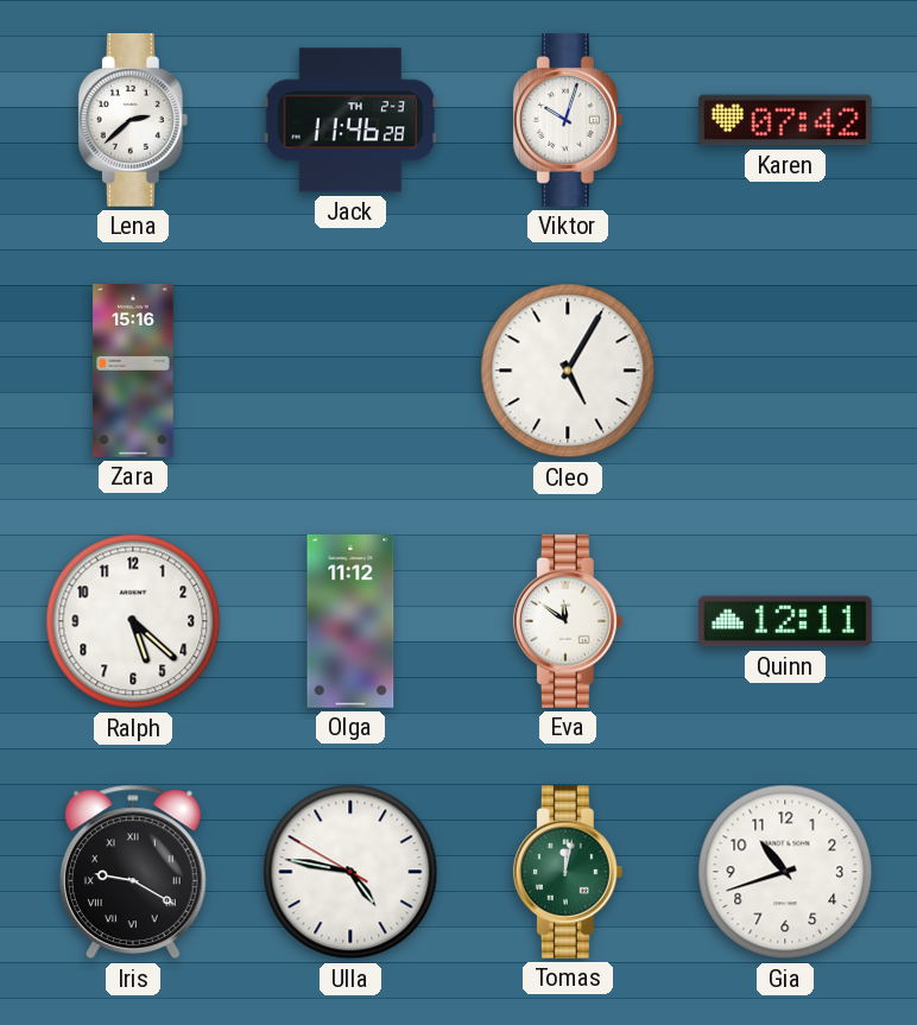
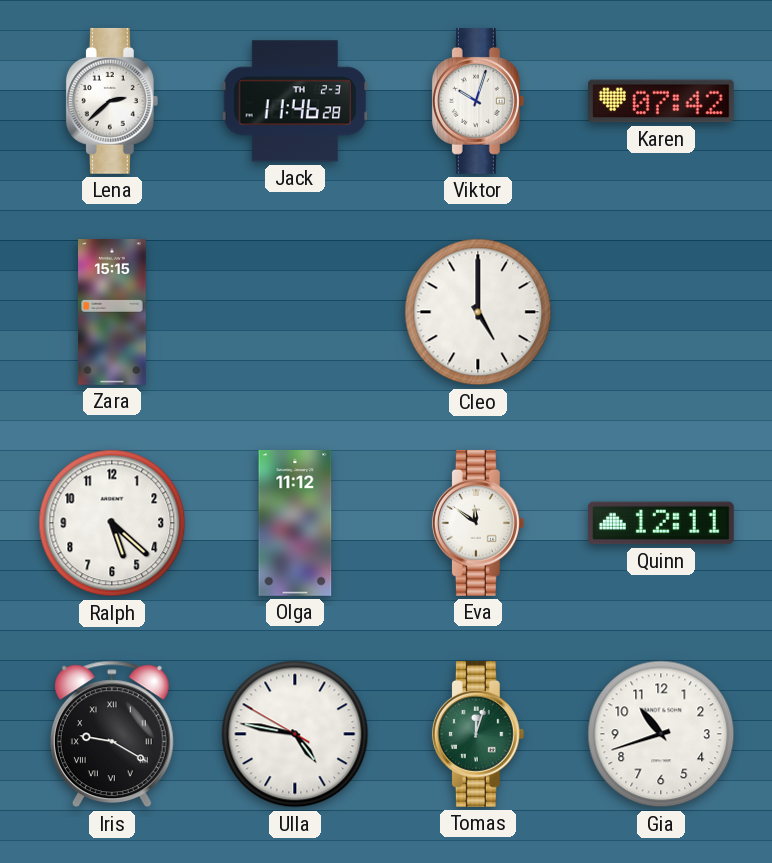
Zara: 15:16 -> 15:15 (112, 313)
Cleo: 5:05 -> 5:00 (478, 312)
Tomas: 12:02 -> 12:03 (478, 734)
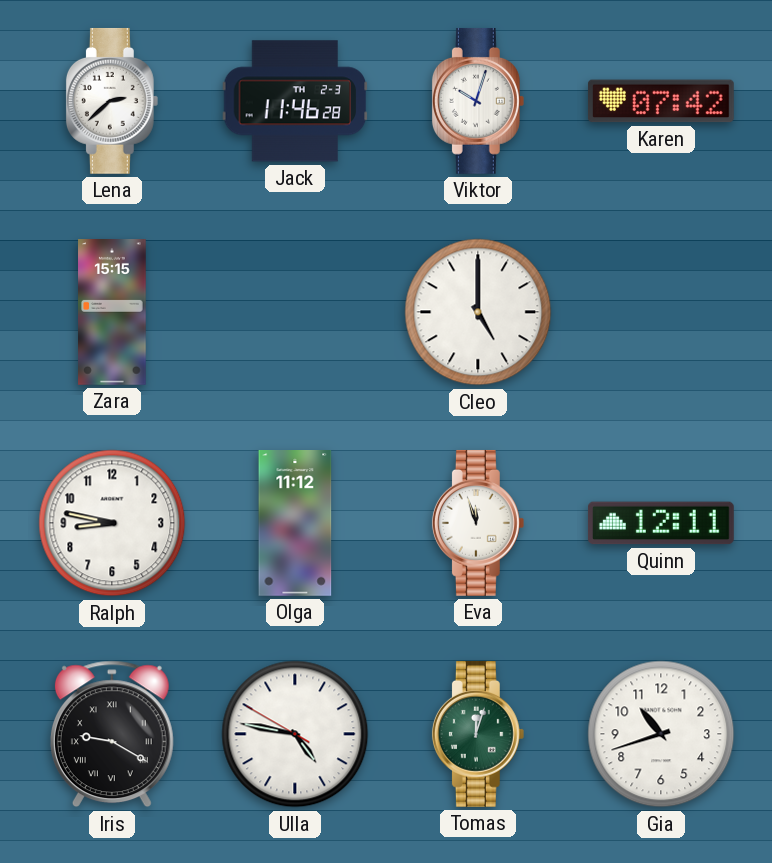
Ralph: 5:22 -> 8:47 (112, 523)
Eva: 11:51 -> 11:57 (478, 523)
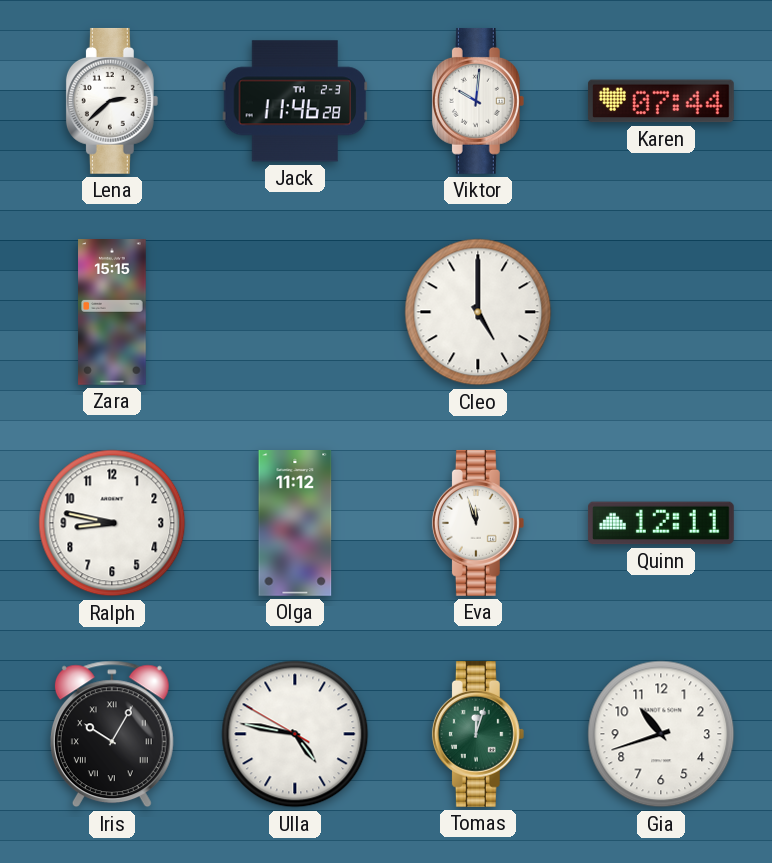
Viktor: 10:03 -> 10:01 (478, 101)
Karen: 07:42 -> 07:44 (661, 101)
Iris: 9:20 -> 10:05 (112, 734)
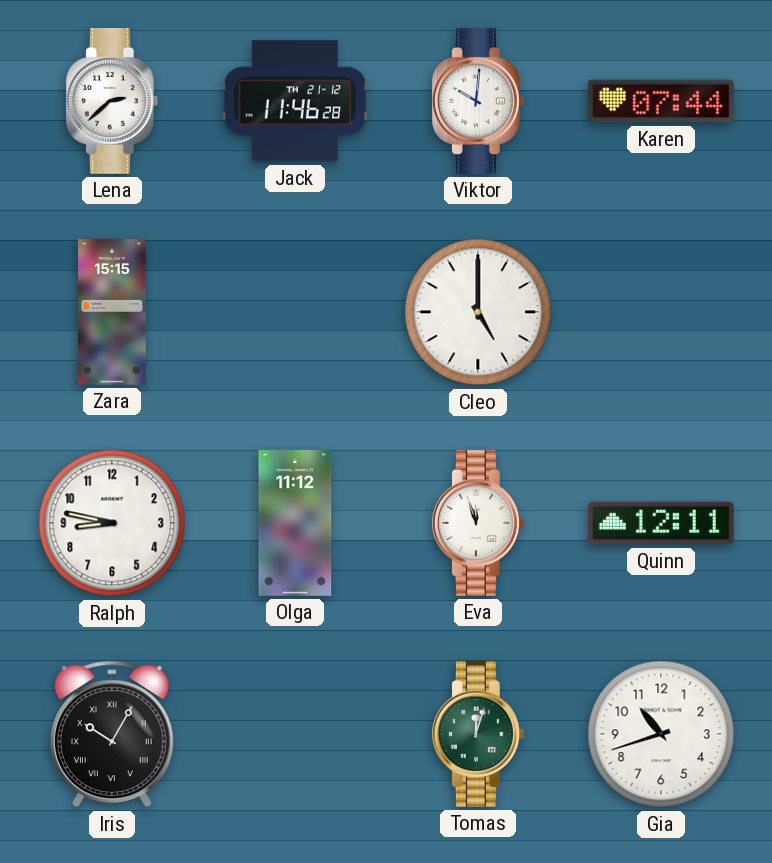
Jack date: TH 2-3 -> TH 21-12 (295, 101)
Ulla: 4:46 -> none (295, 734)
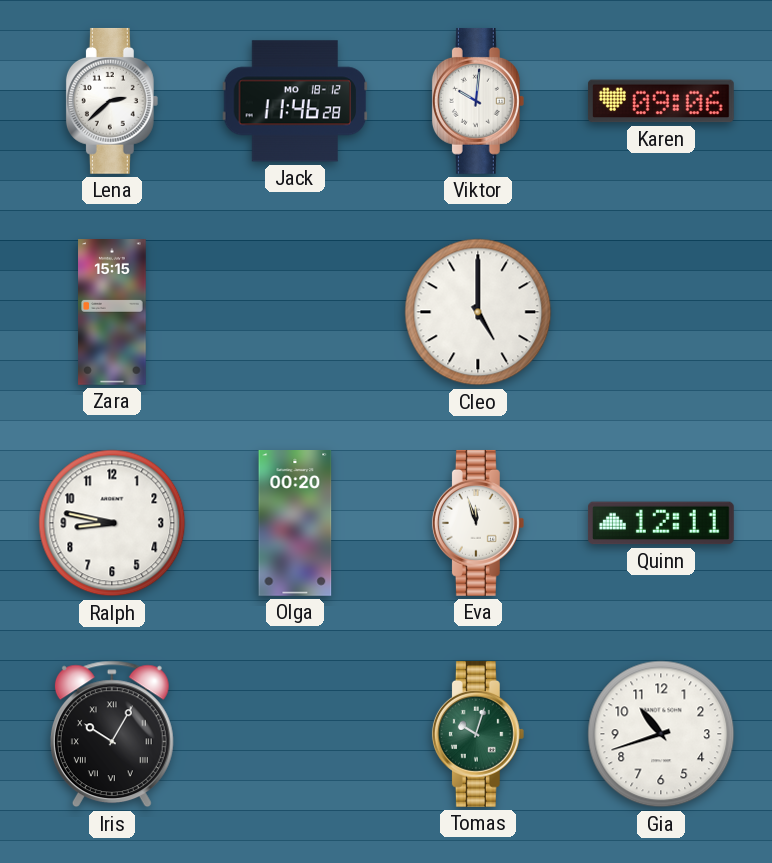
Jack date: TH 21-12 -> MO 18-12 (295, 101)
Karen: 07:44 -> 09:06 (661, 101)
Olga: 11:12 -> 00:20 (295, 524)
Tomas: 12:03 -> 10:03 (478, 734)
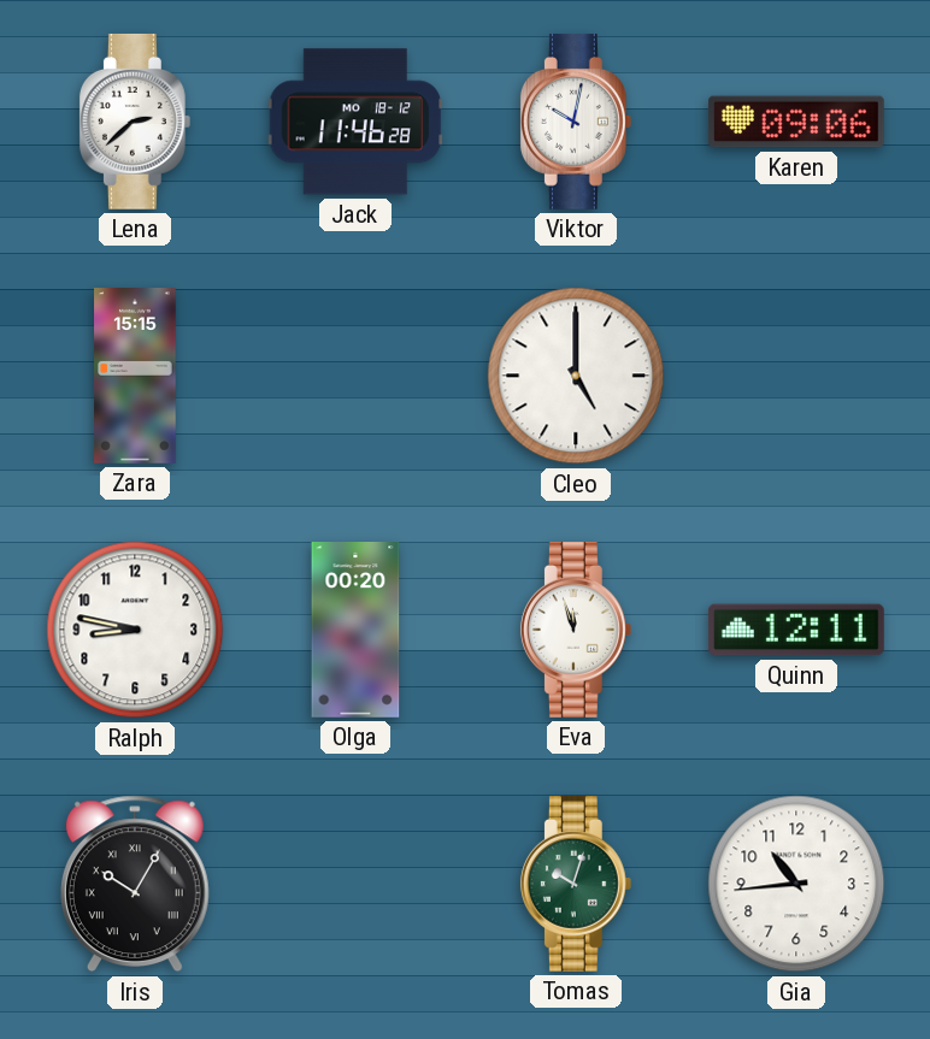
Viktor: 10:01 -> 10:02 (576, 122)
Gia: 10:42 -> 10:44 (796, 884)
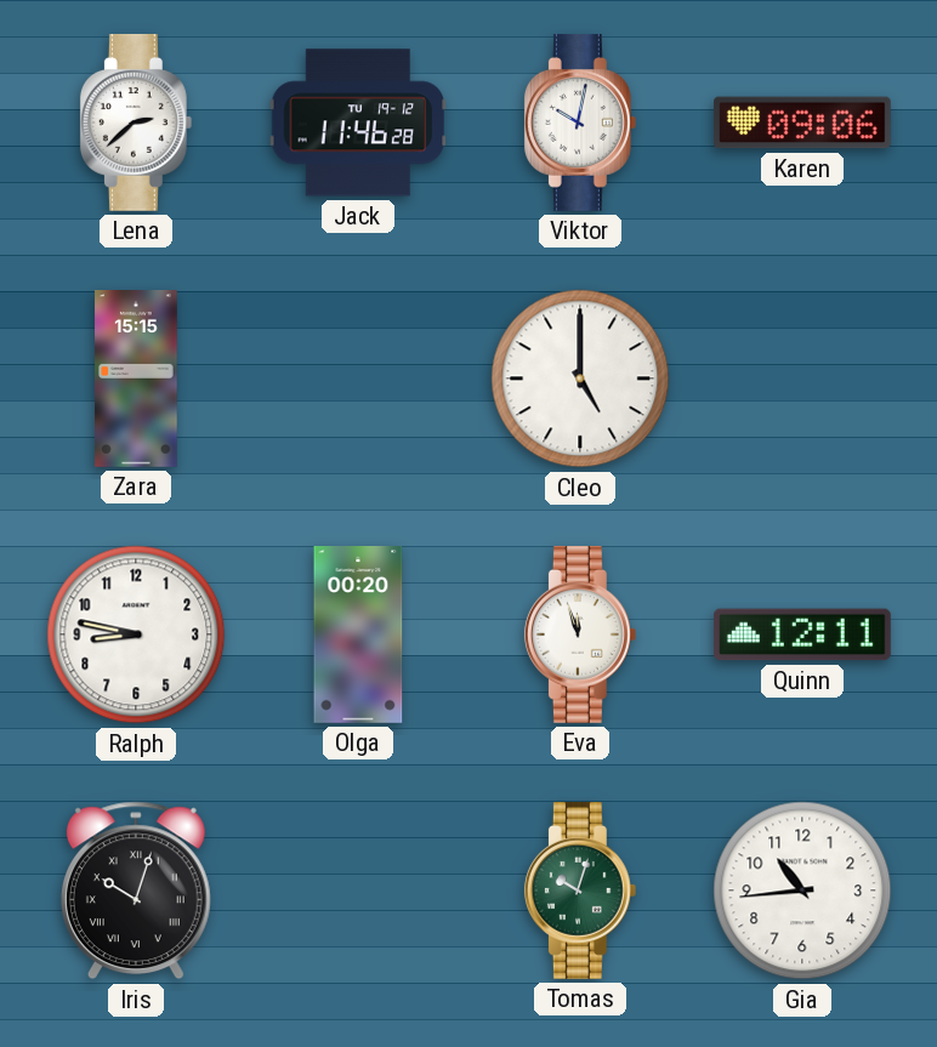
Jack date: MO 18-12 -> TU 19-12 (358, 123)
Iris: 10:05 -> 10:03 (136, 890)
